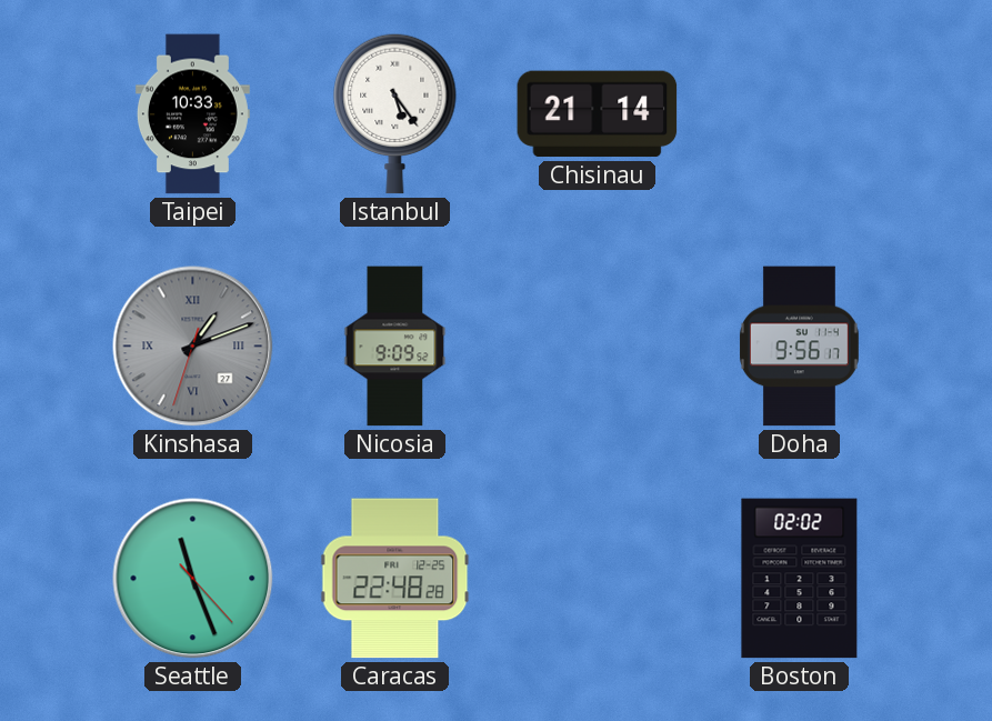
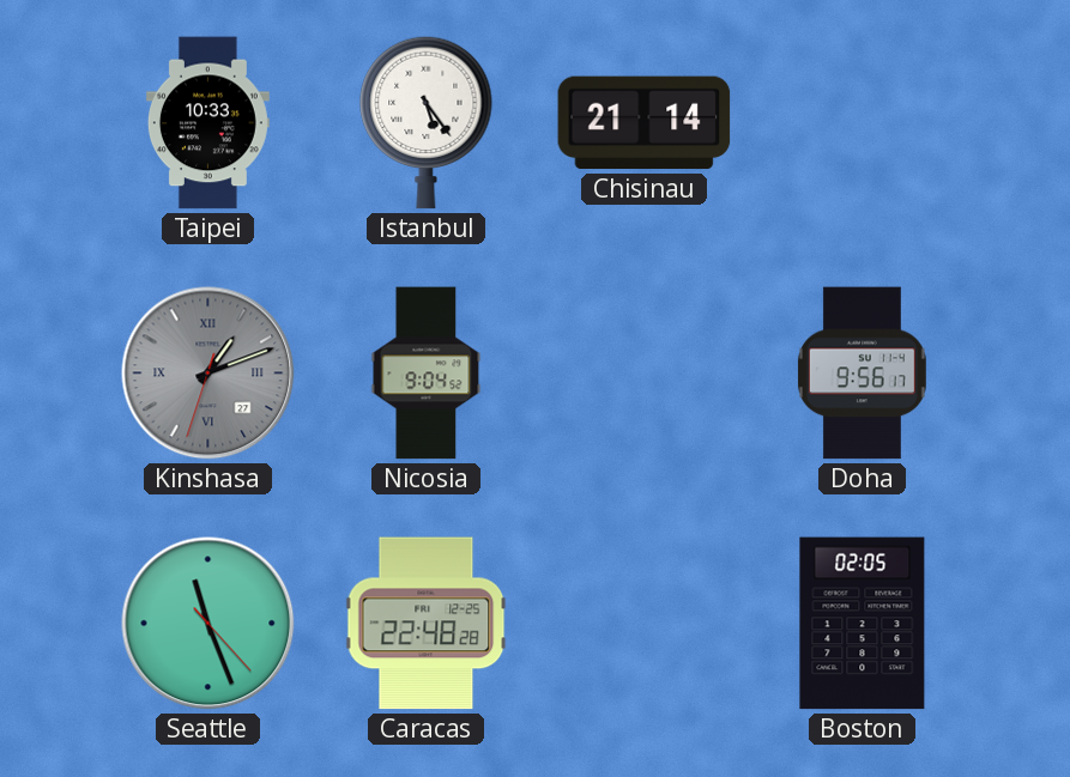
Nicosia: 9:09 -> 9:04 (427, 374)
Boston: 02:02 -> 02:05 (863, 624)
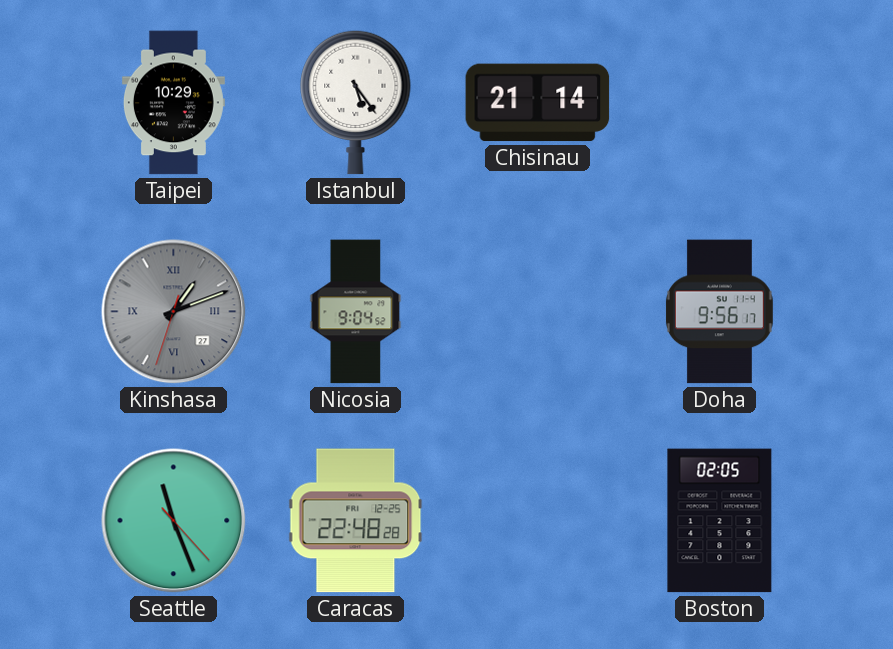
Taipei: 10:33 -> 10:29 (173, 103)
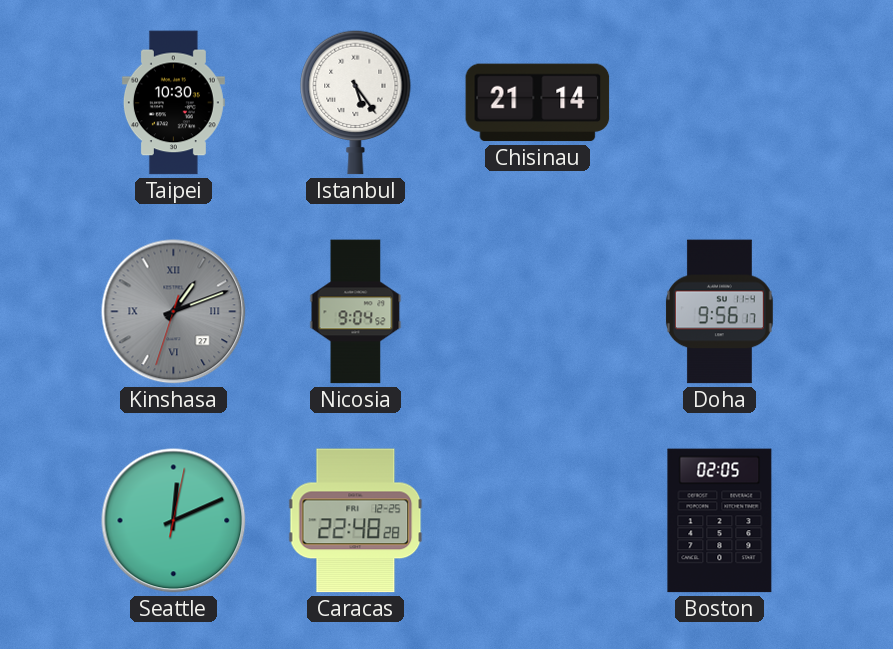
Taipei: 10:29 -> 10:30 (173, 103)
Seattle: 11:26 -> 12:11 (174, 521)
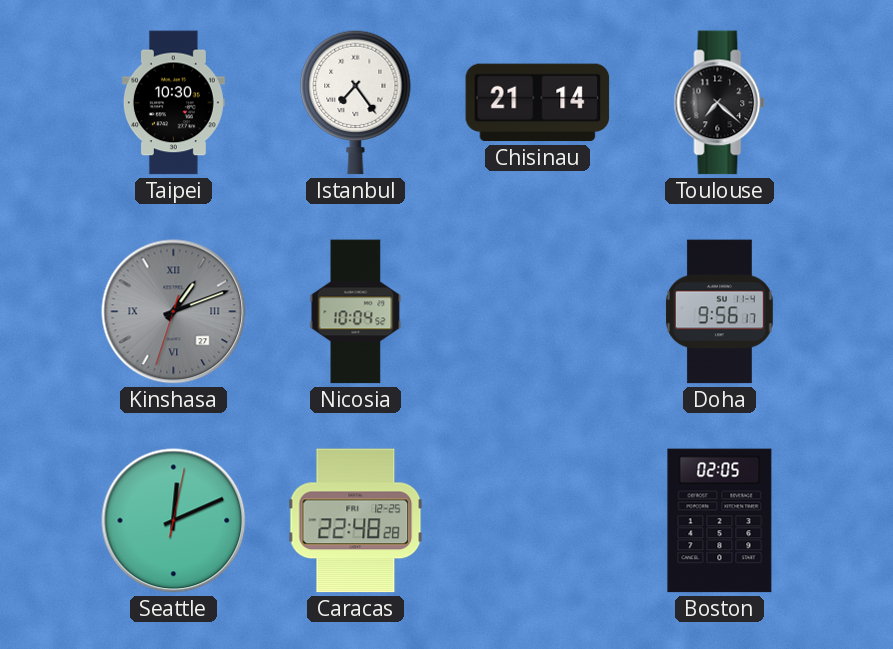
Istanbul: 5:24 -> 7:24 (356, 102)
Toulouse: none -> 7:22 (720, 103)
Nicosia: 9:04 -> 10:04 (356, 312)
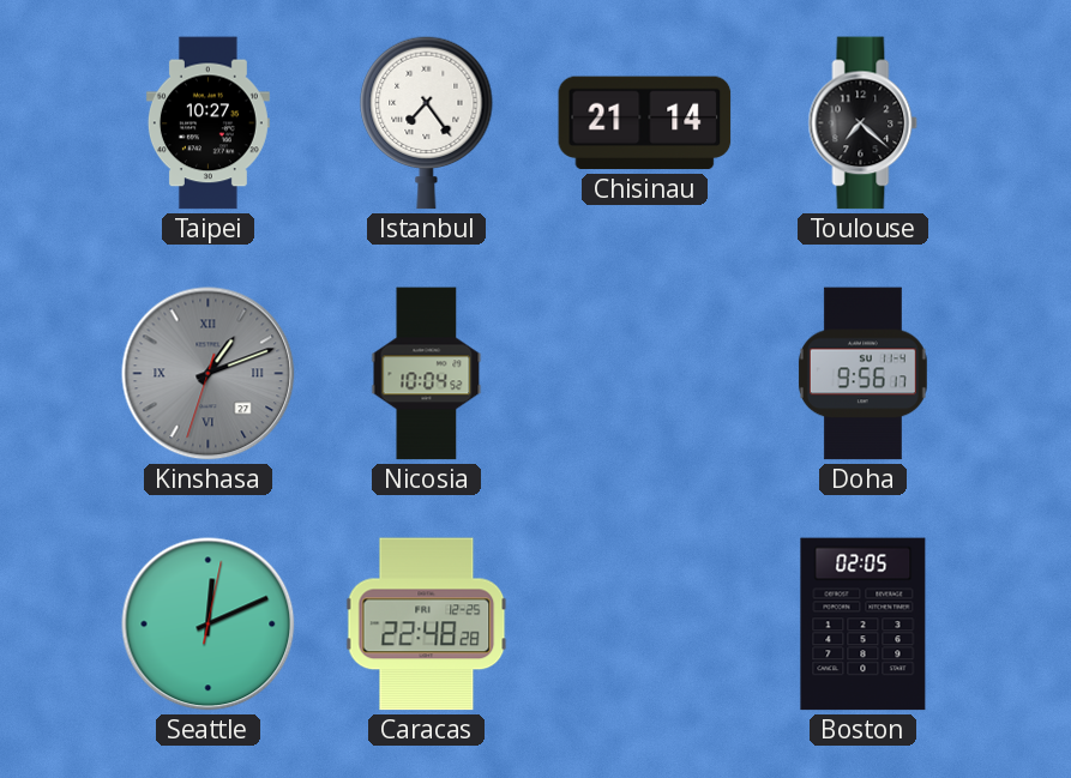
Taipei: 10:30 -> 10:27 (207, 123)
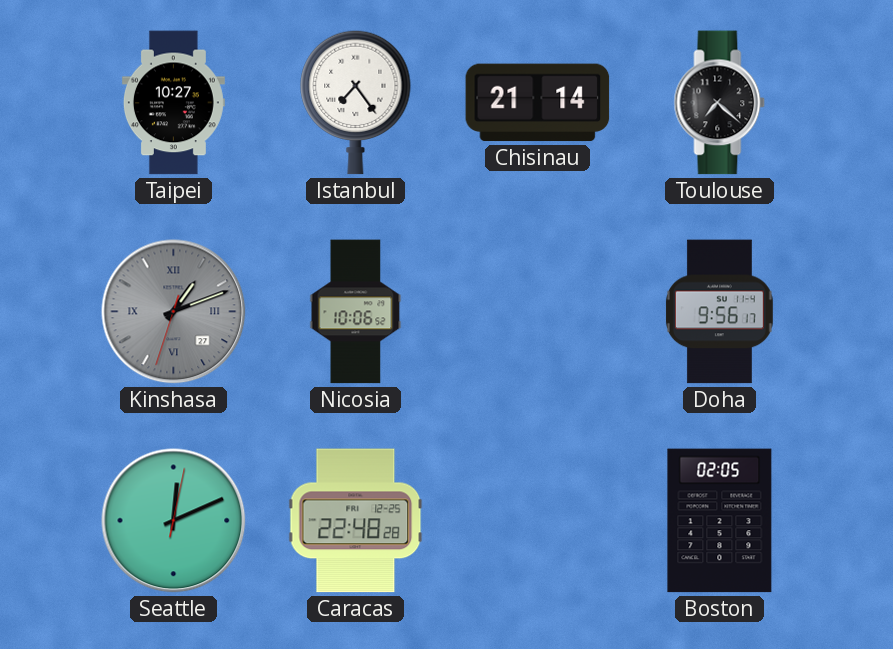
Nicosia: 10:04 -> 10:06 (356, 312)
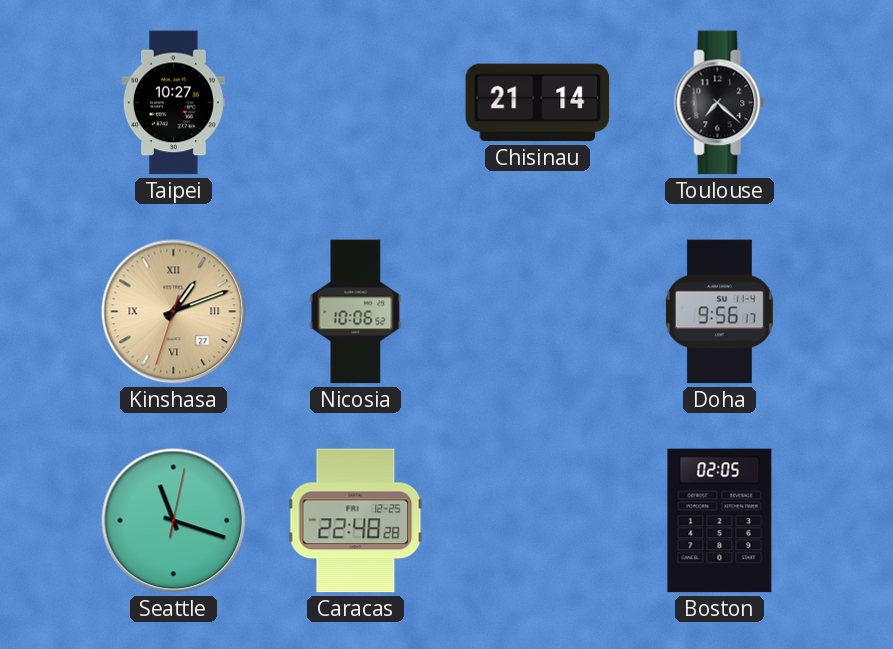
Istanbul: 7:24 -> none (356, 102)
Kinshasa dial: grey -> champagne (174, 312)
Seattle: 12:11 -> 11:18 (174, 521)
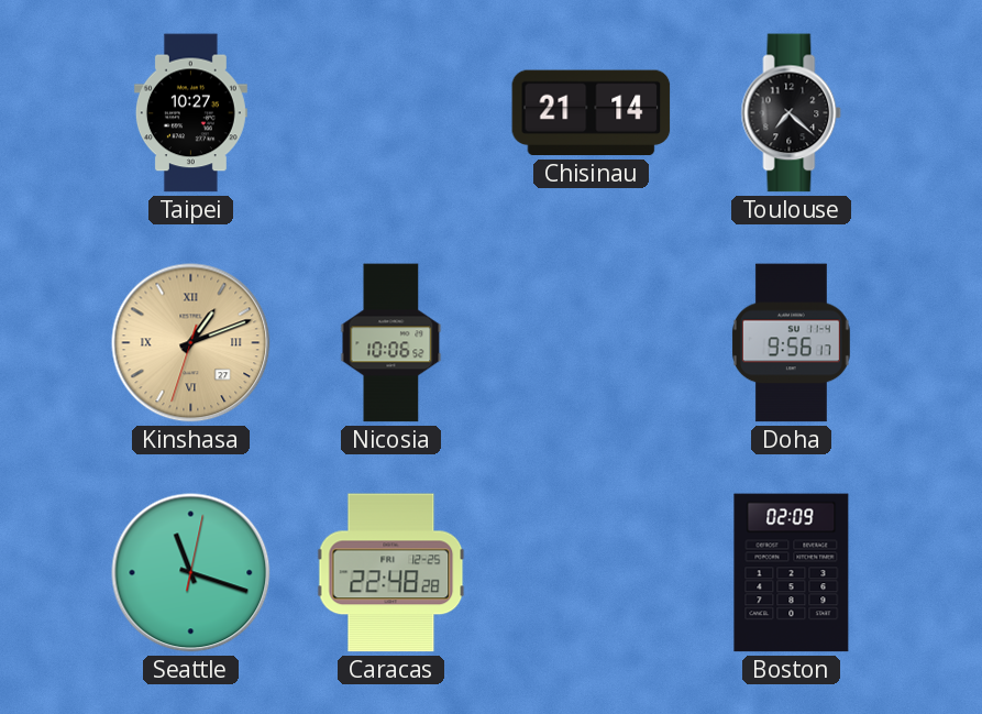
Boston: 02:05 -> 02:09 (792, 573)
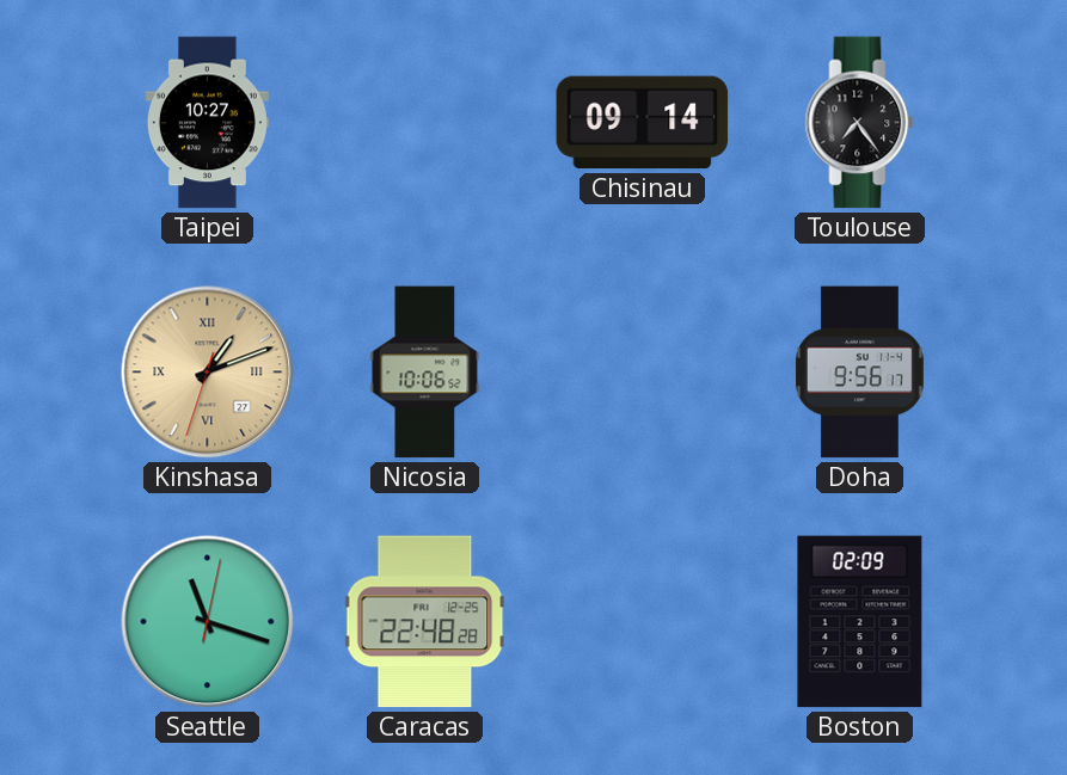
Chisinau: 21:14 -> 09:14 (643, 123)
Toulouse: 7:22 -> 7:24 (860, 123)
